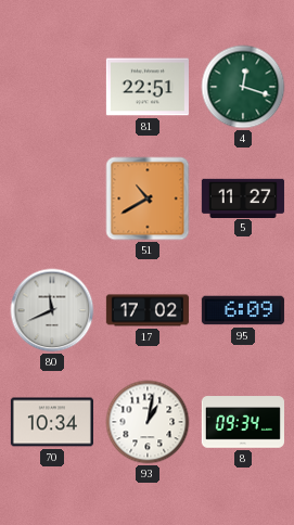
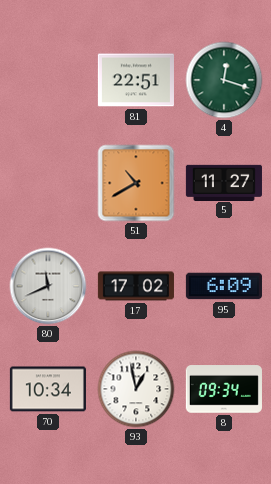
93: 1:02 -> 12:58 (136, 389)
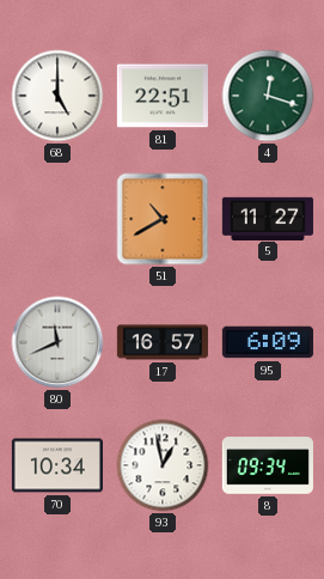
68: none -> 5:00 (57, 96)
17: 17:02 -> 16:57 (163, 342)
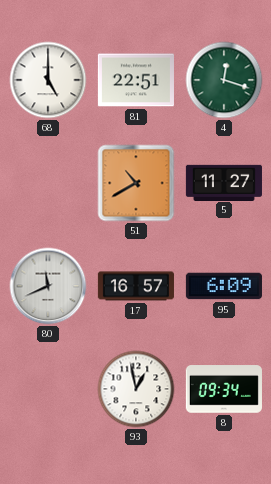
70: 10:34 -> none (57, 465)
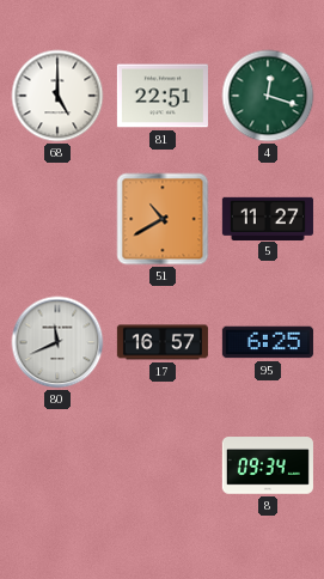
95: 6:09 -> 6:25 (268, 342)
93: 12:58 -> none (136, 389)
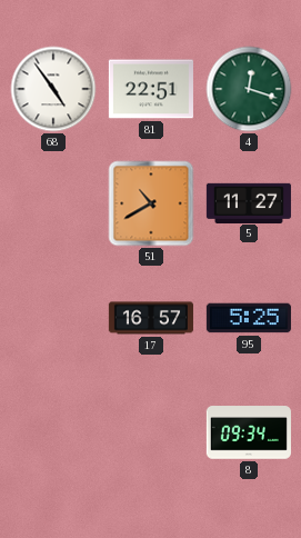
68: 5:00 -> 4:54 (53, 89)
80: 11:41 -> none (57, 342)
95: 6:25 -> 5:25 (249, 318)
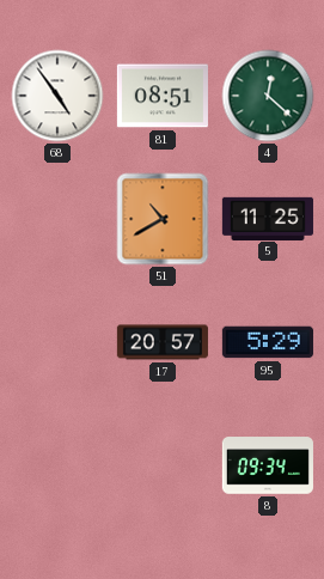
81: 22:51 -> 08:51 (163, 96)
4: 12:18 -> 12:22 (268, 96)
5: 11:27 -> 11:25 (268, 218)
17: 16:57 -> 20:57 (163, 342)
95: 5:25 -> 5:29 (268, 342)
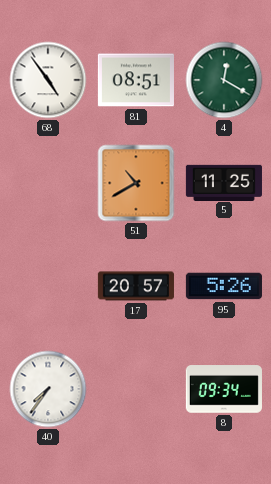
4: 12:22 -> 12:20 (224, 80)
95: 5:29 -> 5:26 (224, 286)
40: none -> 7:36 (48, 389)
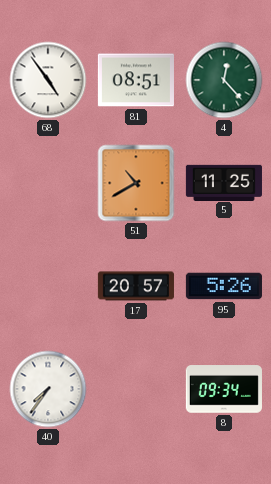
4: 12:20 -> 12:23 (224, 80)
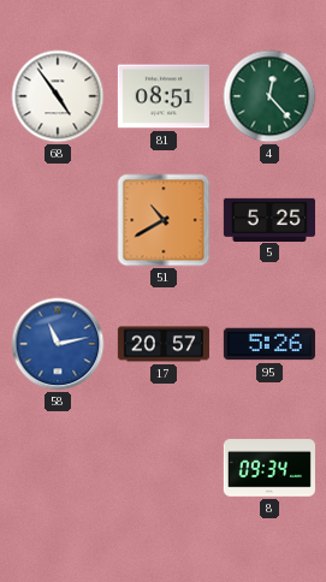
5: 11:25 -> 5:25 (269, 219)
58: none -> 11:13 (58, 344)
40: 7:36 -> none (48, 389)
